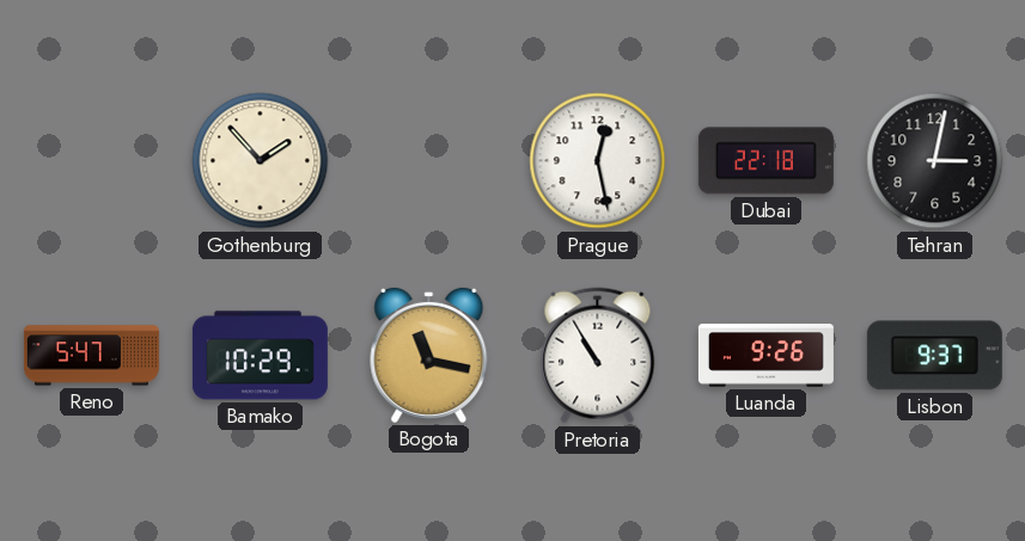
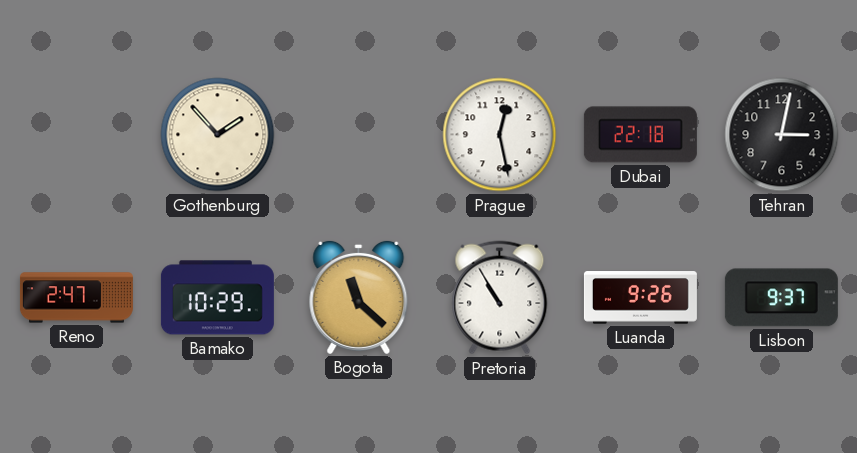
Reno: 5:47 -> 2:47 (76, 298)
Bogota: 11:17 -> 11:22 (359, 297)
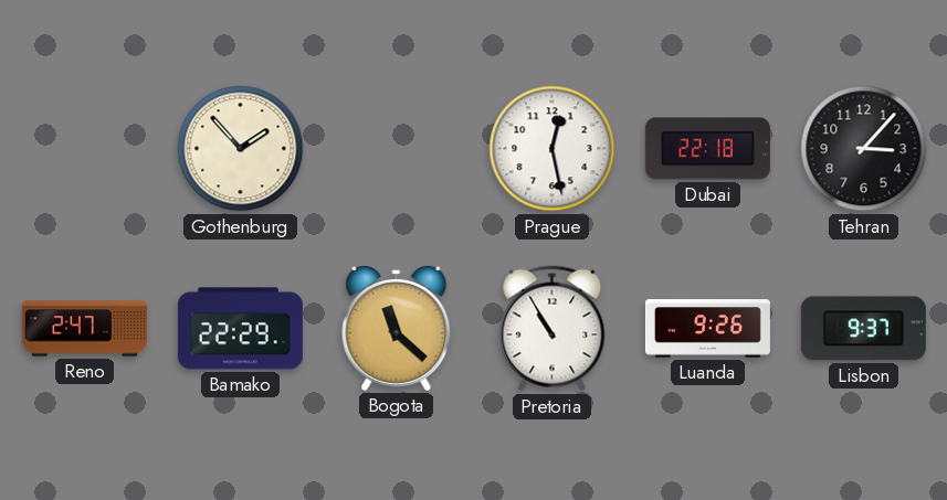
Tehran: 3:02 -> 3:07 (864, 149)
Bamako: 10:29 -> 22:29 (240, 329)
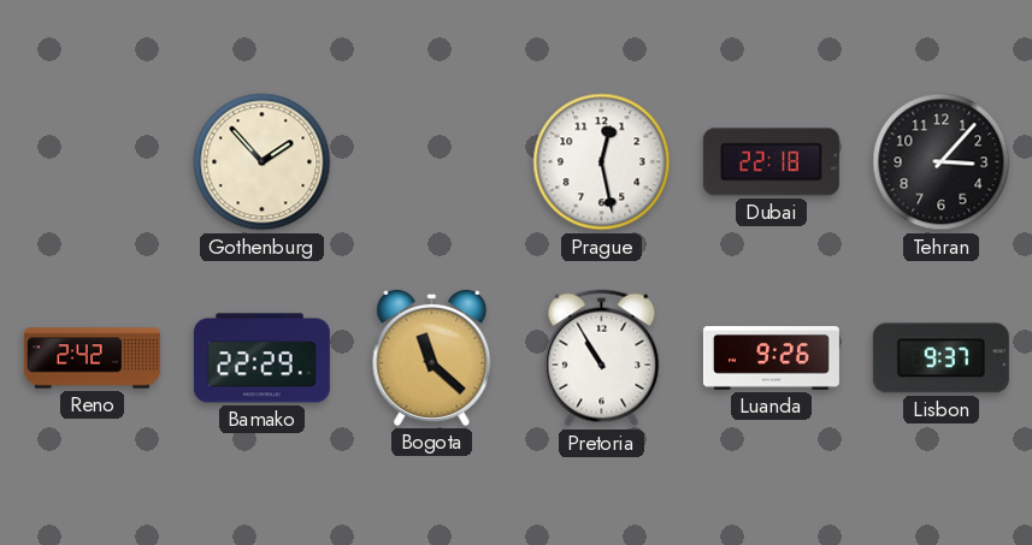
Reno: 2:47 -> 2:42 (92, 359)
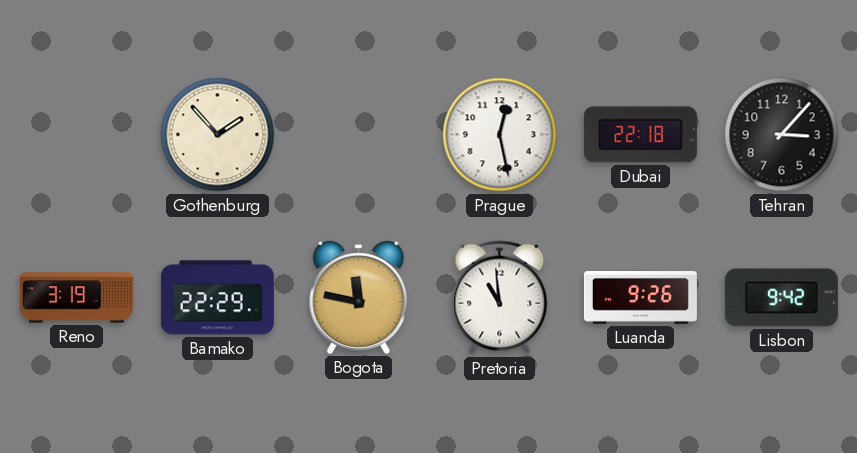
Reno: 2:42 -> 3:19 (76, 298)
Bogota: 11:22 -> 11:47 (359, 297)
Pretoria: 10:55 -> 10:59 (500, 298)
Lisbon: 9:37 -> 9:42 (781, 298)
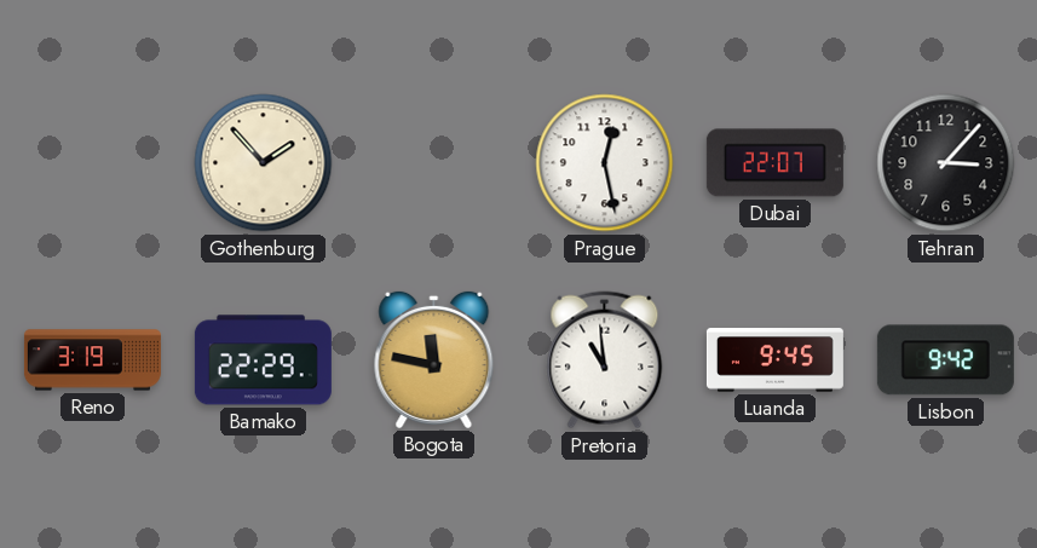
Dubai: 22:18 -> 22:07 (774, 163)
Luanda: 9:26 -> 9:45 (774, 360)
